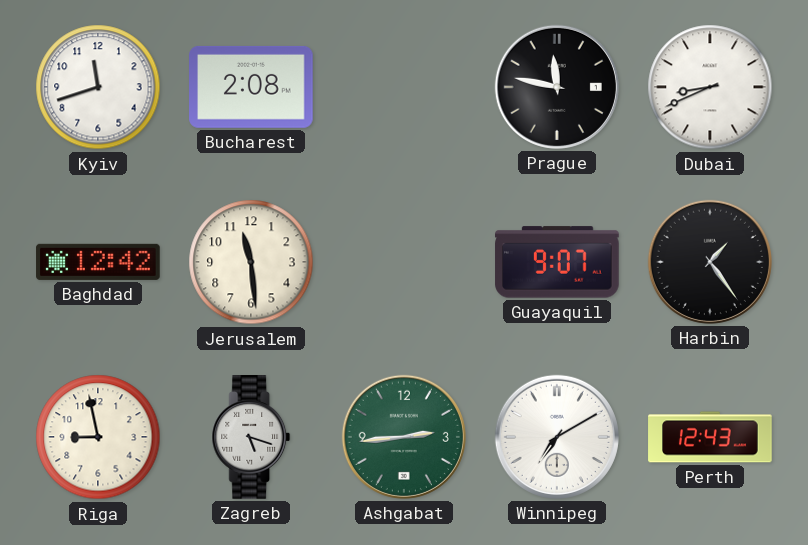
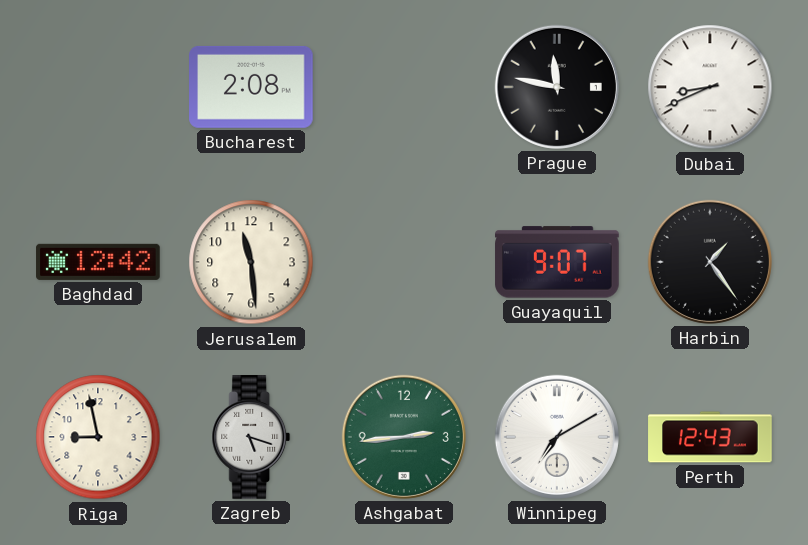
Kyiv: 11:42 -> none (98, 87)
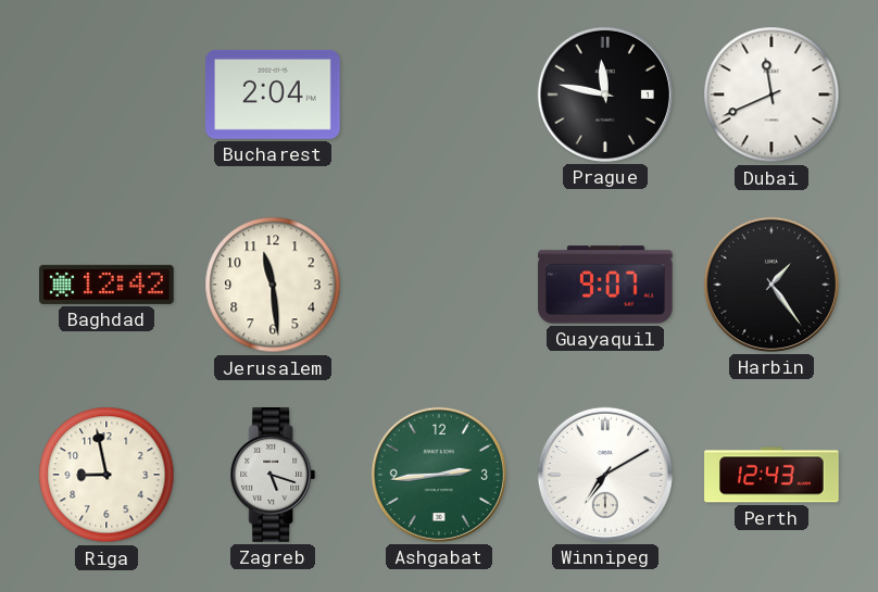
Bucharest: 2:08 -> 2:04 (273, 95)
Dubai: 8:41 -> 11:41 (772, 95)
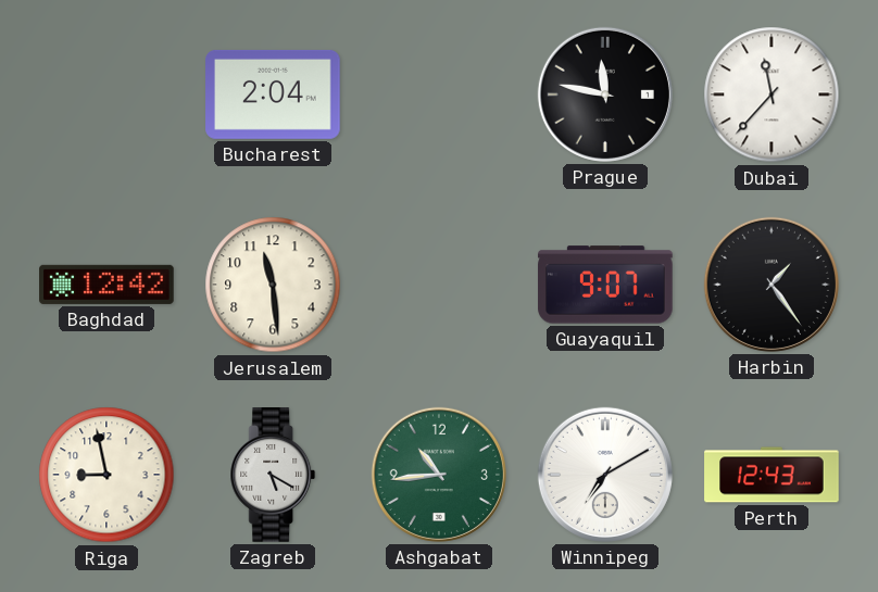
Dubai: 11:41 -> 11:37 (772, 95)
Zagreb: 5:18 -> 5:20 (273, 475)
Ashgabat: 2:44 -> 10:44 (439, 475)
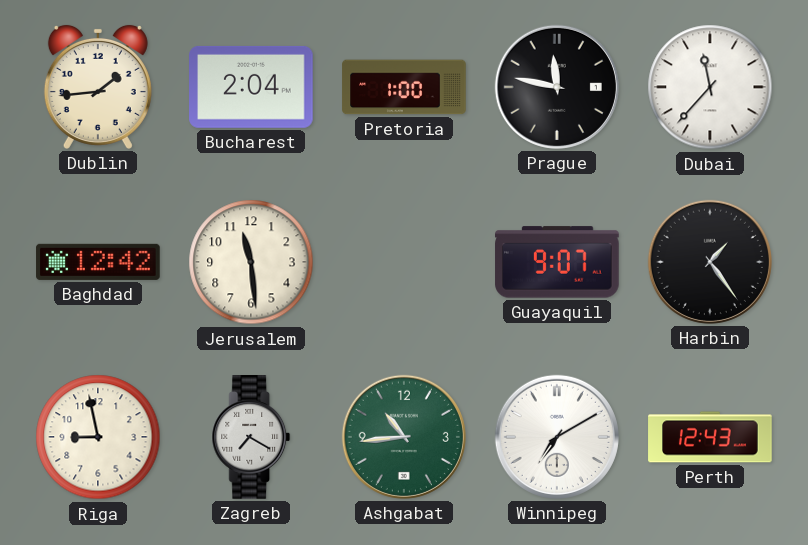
Dublin: none -> 1:44 (98, 87)
Pretoria: none -> 1:00 (404, 87)
Zagreb: 5:20 -> 7:20 (251, 437)
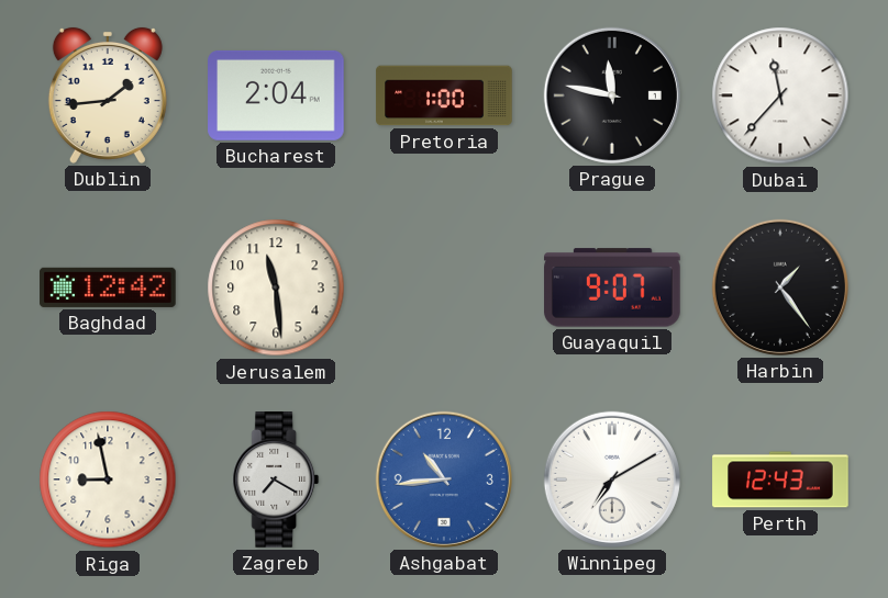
Ashgabat dial: green -> blue (444, 479)
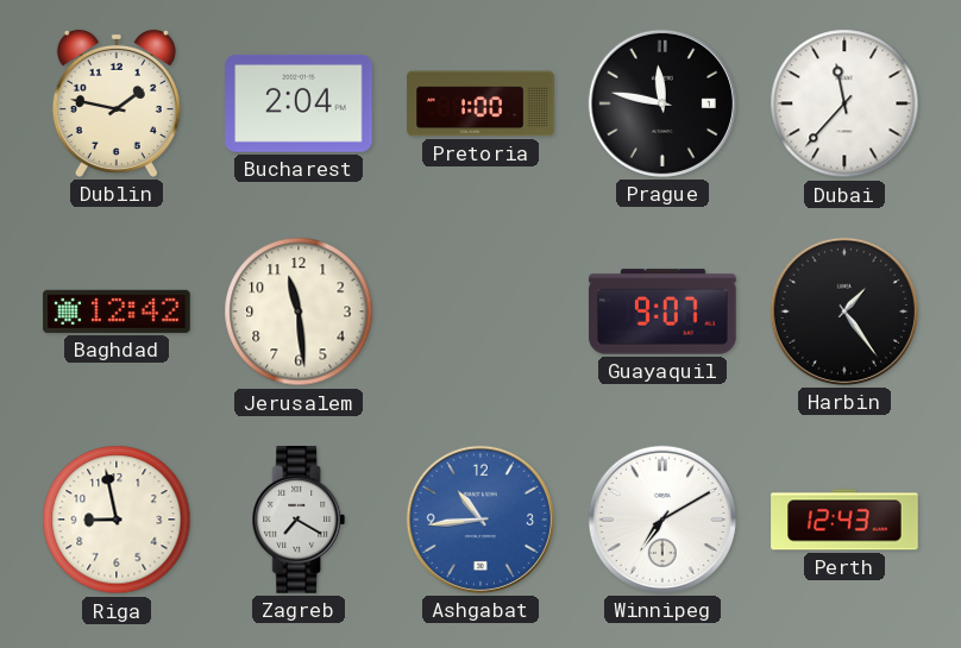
Dublin: 1:44 -> 1:47 (117, 103)
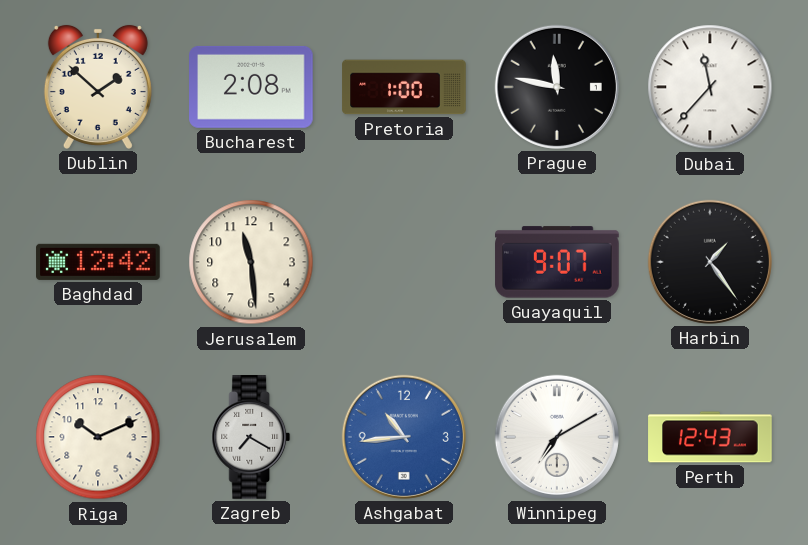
Dublin: 1:47 -> 1:52 (98, 87)
Bucharest: 2:04 -> 2:08 (251, 87)
Riga: 8:58 -> 10:11 (98, 437)
